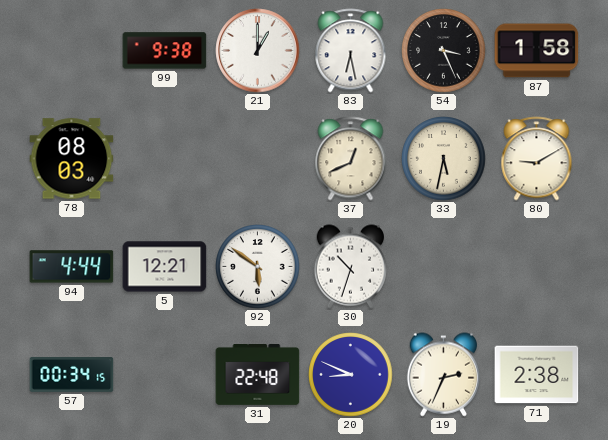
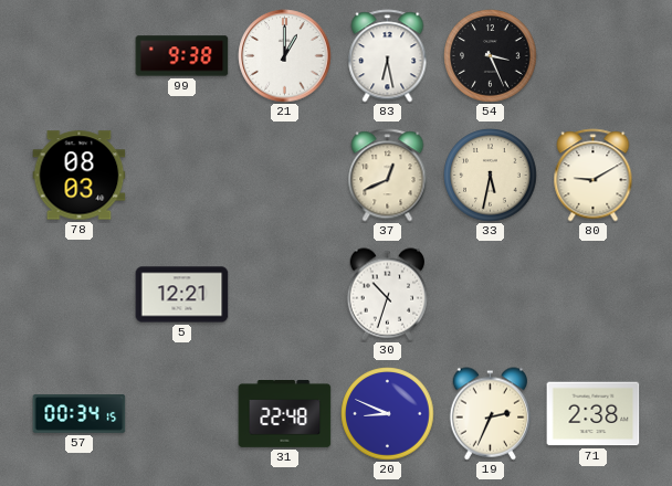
87: 1:58 -> none (537, 51)
94: 4:44 -> none (72, 267)
92: 5:51 -> none (258, 267)
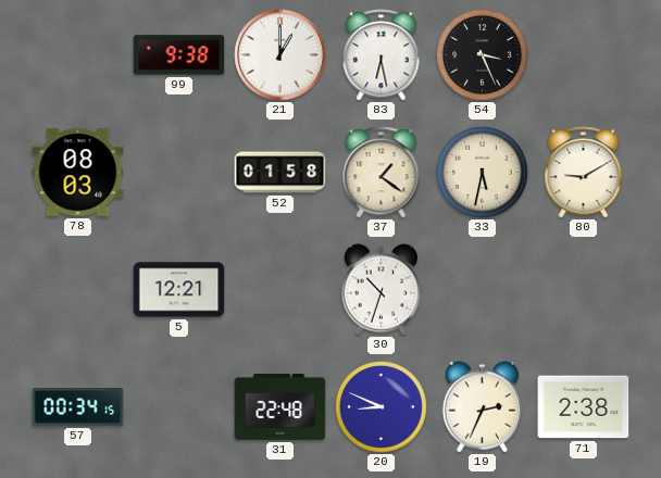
52: none -> 01:58 (280, 173)
37: 12:41 -> 1:21 (382, 173)
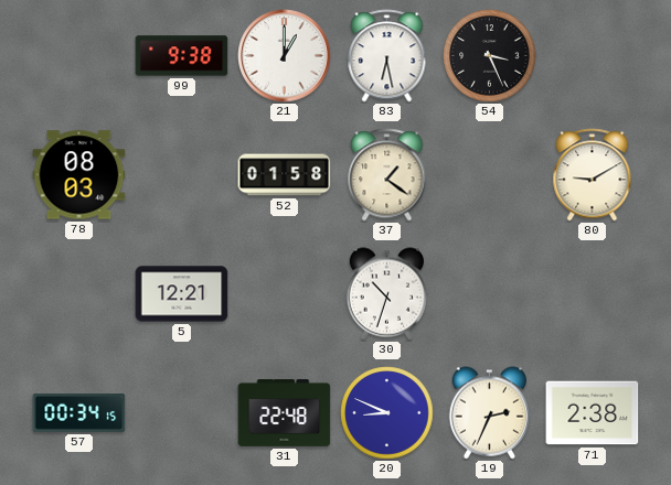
33: 5:32 -> none (483, 173)
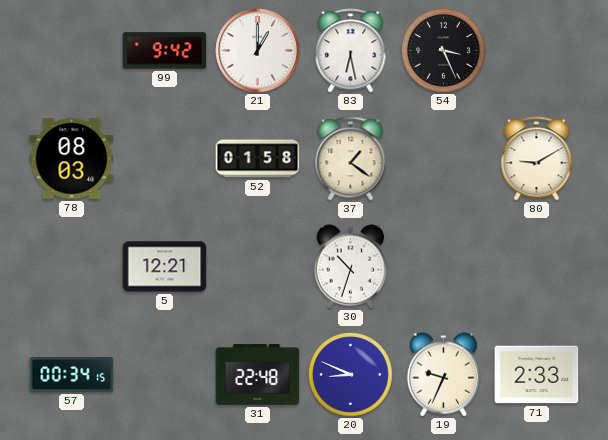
99: 9:38 -> 9:42 (165, 51)
19: 2:34 -> 9:34 (444, 375)
71: 2:38 -> 2:33 (537, 375)
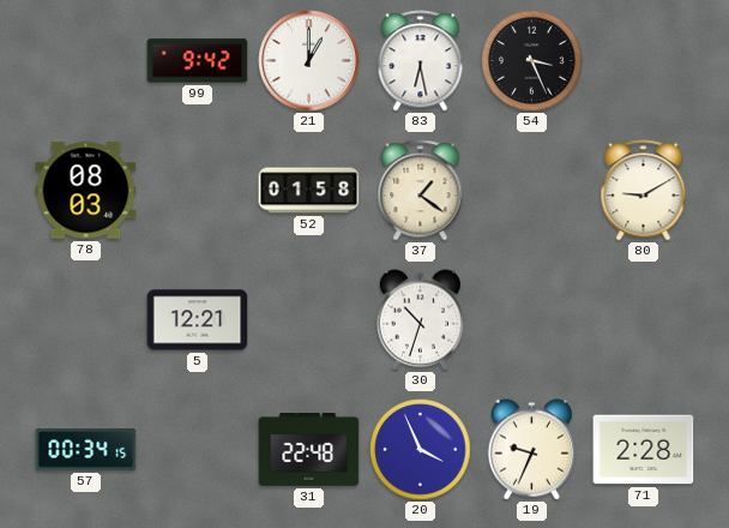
20: 8:49 -> 3:56 (421, 450)
71: 2:33 -> 2:28 (644, 450)
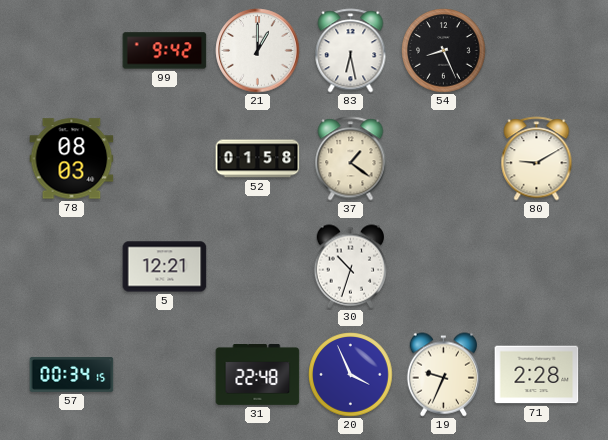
54: 3:26 -> 8:26 (444, 51)
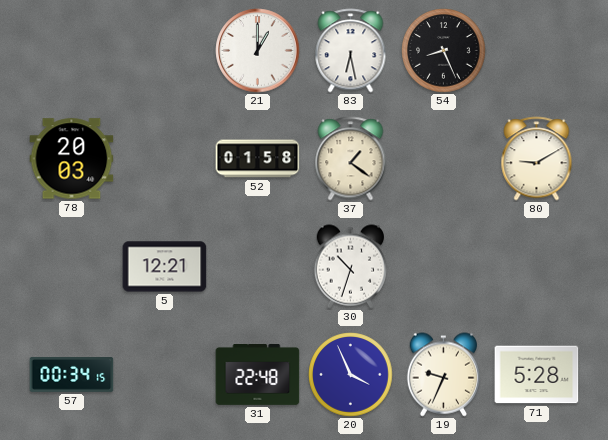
99: 9:42 -> none (165, 51)
78: 08:03 -> 20:03 (72, 159)
71: 2:28 -> 5:28 (537, 375)
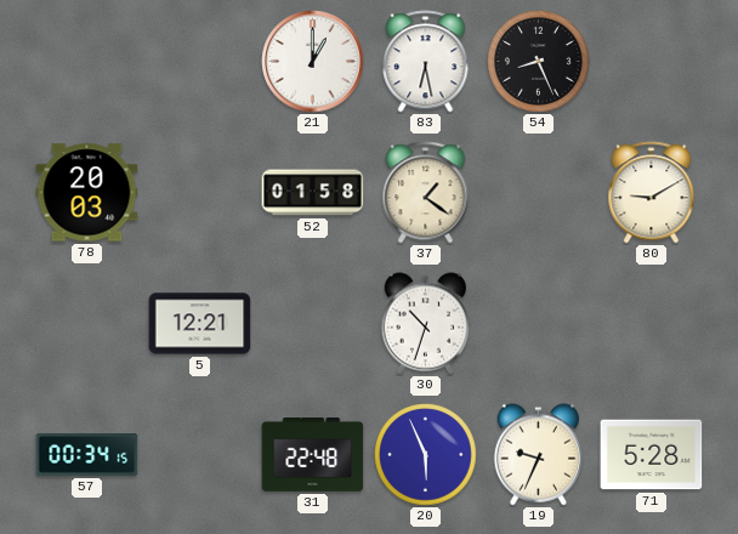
20: 3:56 -> 5:56 (426, 455)
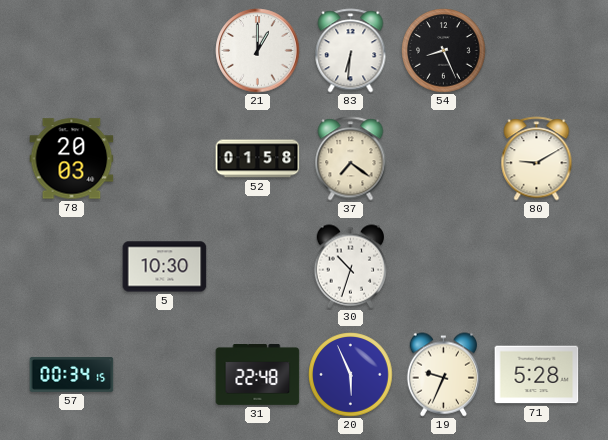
83: 6:28 -> 6:31 (351, 51)
37: 1:21 -> 7:21 (351, 159)
5: 12:21 -> 10:30 (165, 267)
